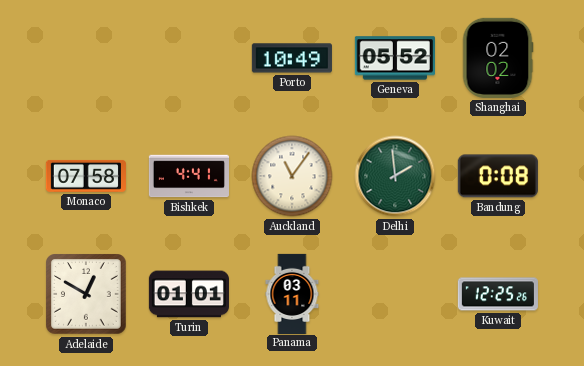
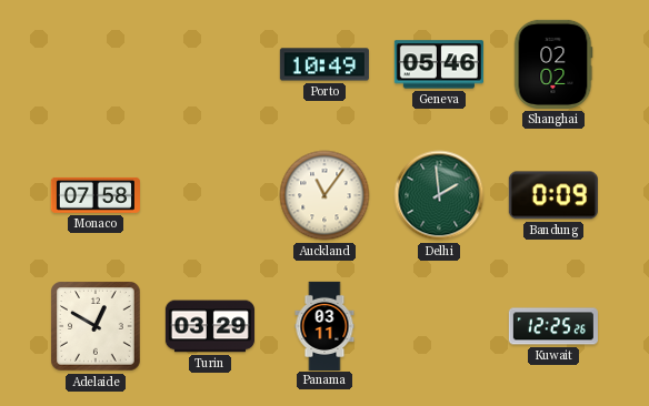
Geneva: 05:52 -> 05:46 (439, 64)
Bishkek: 4:41 -> none (188, 176)
Bandung: 0:08 -> 0:09 (553, 195)
Turin: 01:01 -> 03:29 (210, 326)
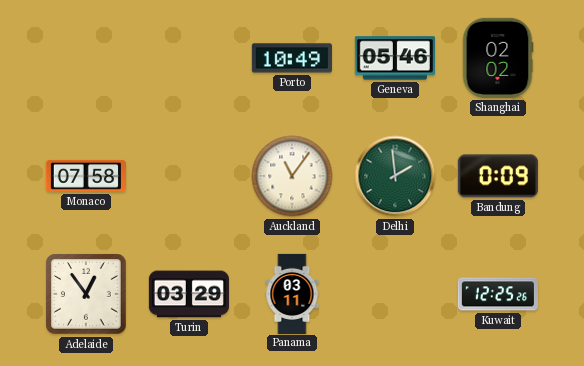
Adelaide: 12:50 -> 12:54 (87, 295)
